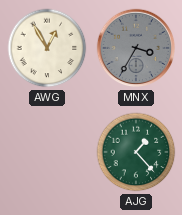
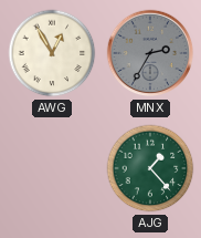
MNX: 3:35 -> 2:35 (150, 53)
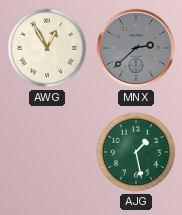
MNX: 2:35 -> 2:38 (136, 48)
AJG: 1:23 -> 1:28 (136, 152)
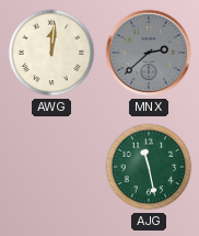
AWG: 12:55 -> 12:01 (51, 53)
AJG: 1:28 -> 11:28 (149, 167)
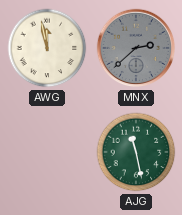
AWG: 12:01 -> 11:58 (47, 48)
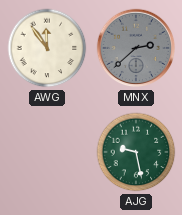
AWG: 11:58 -> 11:54 (47, 48)
AJG: 11:28 -> 9:28 (136, 152)
